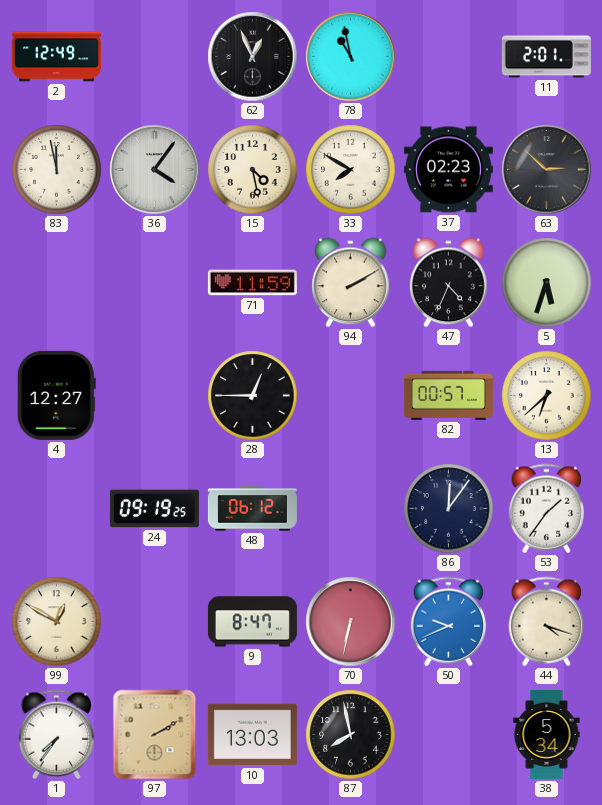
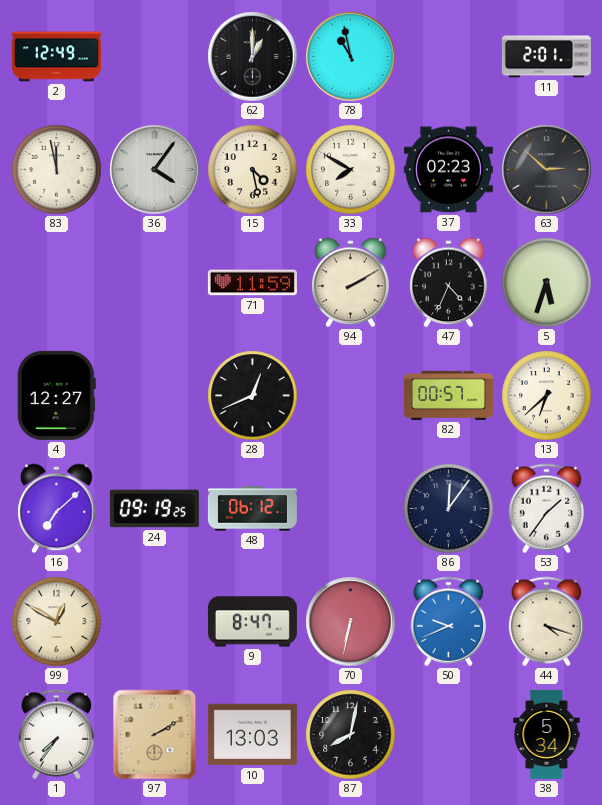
62: 12:56 -> 1:00 (253, 57)
28: 12:45 -> 12:41 (253, 396)
16: none -> 7:08 (57, 509)
87: 7:58 -> 8:02 (351, 735)
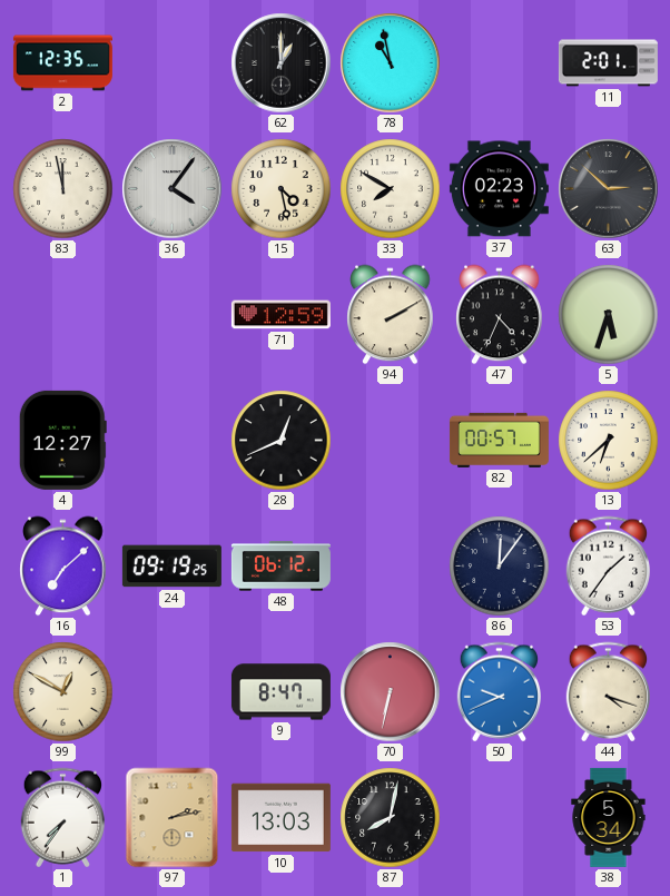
2: 12:49 -> 12:35 (62, 63)
71: 11:59 -> 12:59 (280, 315)
97: 2:10 -> 2:13 (173, 818)
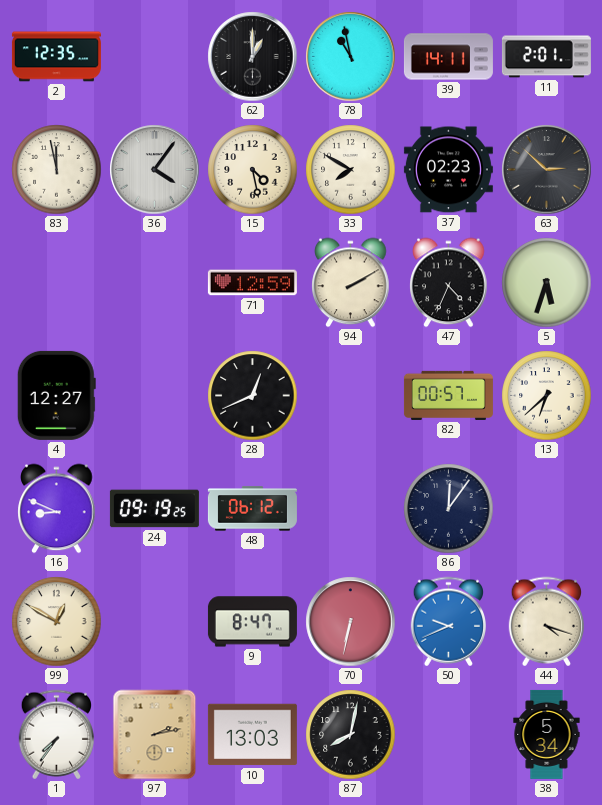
39: none -> 14:11 (448, 57)
16: 7:08 -> 8:49 (57, 509)
53: 1:36 -> none (608, 567)
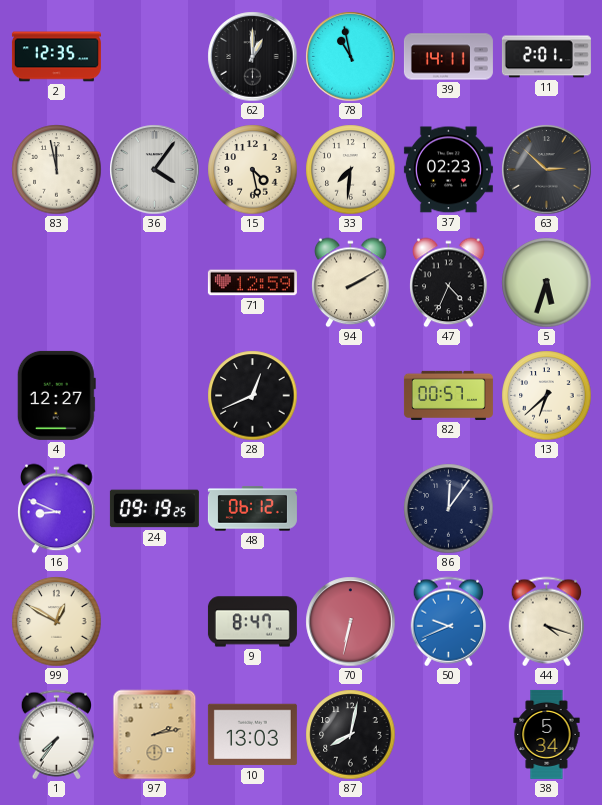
33: 7:50 -> 7:31 (351, 170)
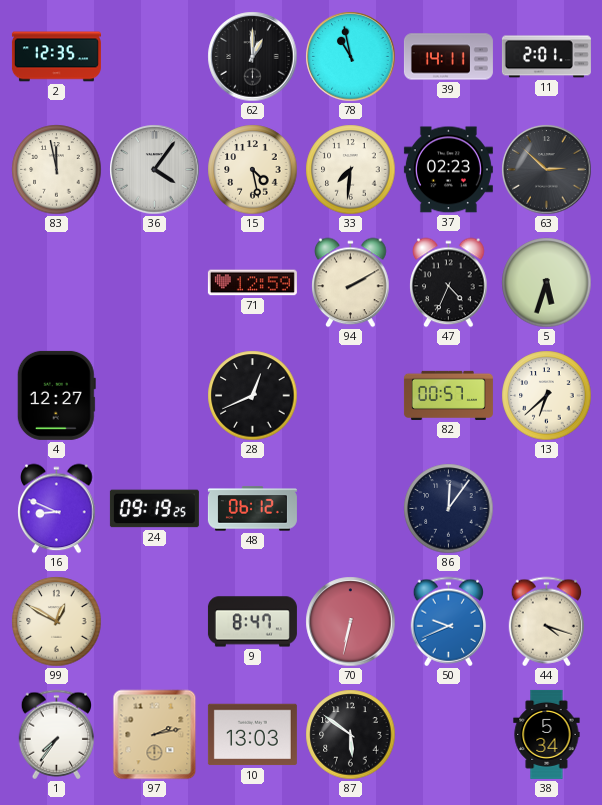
87: 8:02 -> 5:51 (351, 735)
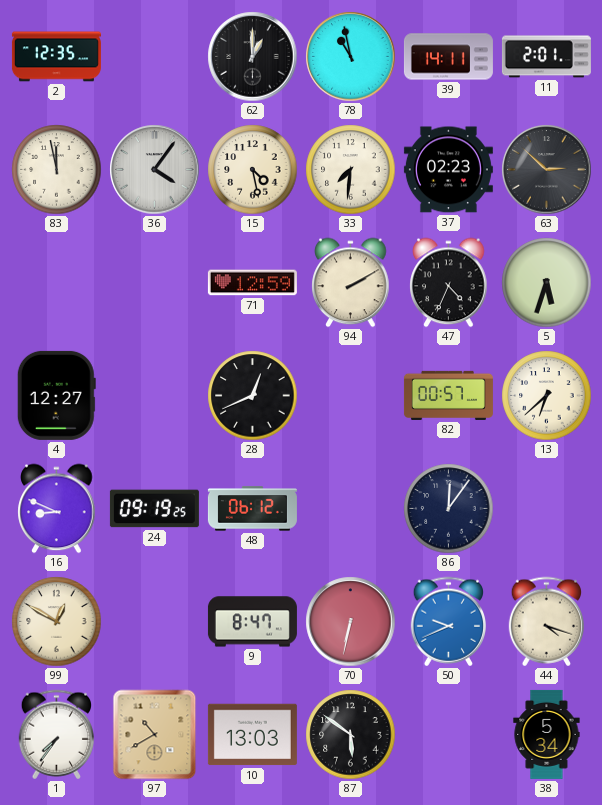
97: 2:13 -> 10:40 (155, 735)
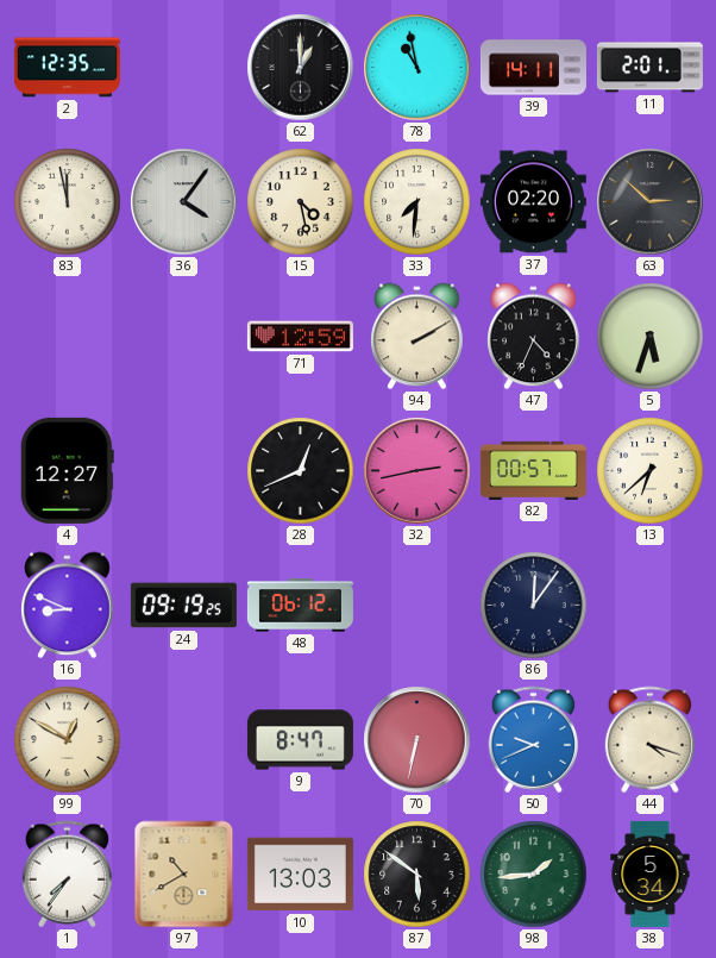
37: 02:23 -> 02:20 (533, 202)
32: none -> 2:43 (417, 471)
98: none -> 1:44 (534, 875)
